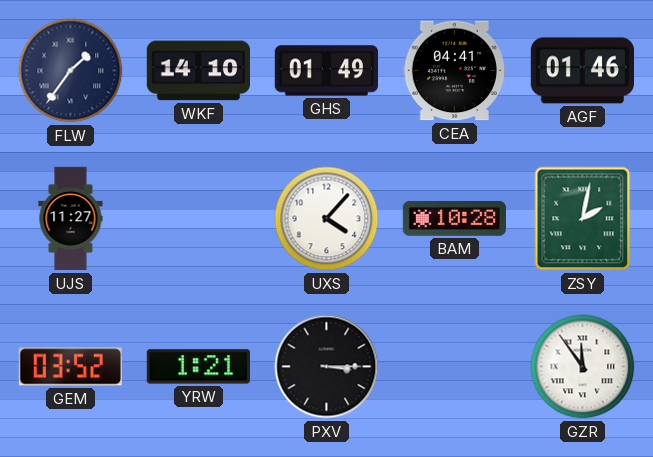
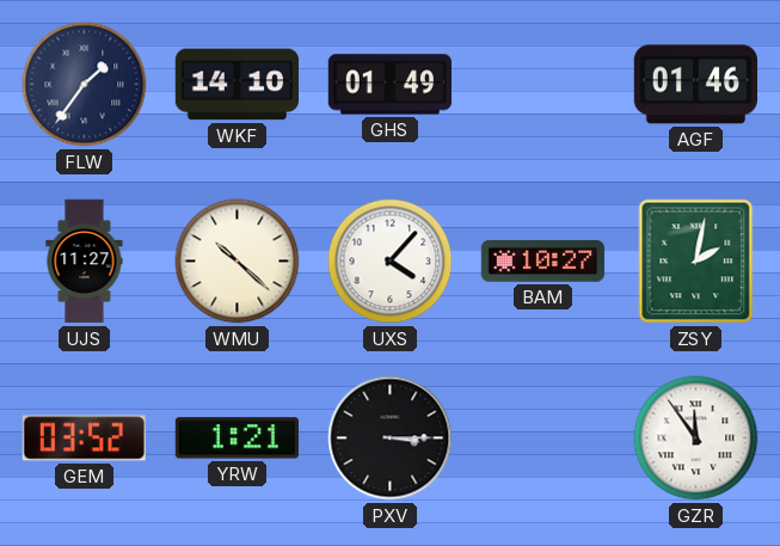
CEA: 04:41 -> none (454, 71)
WMU: none -> 10:22 (238, 262)
BAM: 10:28 -> 10:27 (542, 260)
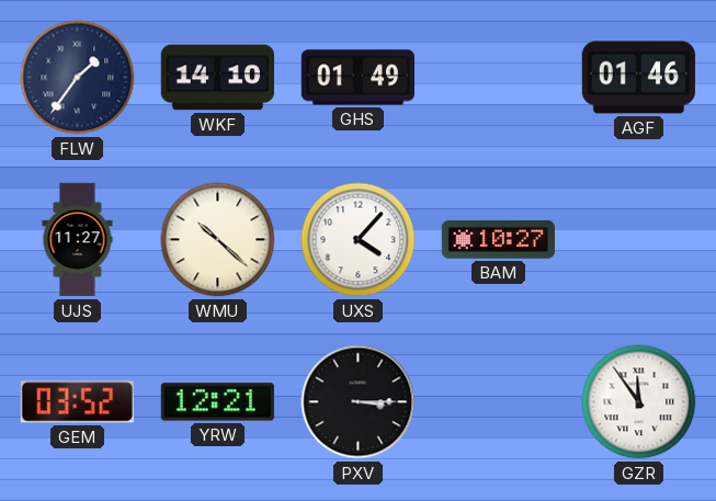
ZSY: 2:02 -> none (696, 262)
YRW: 1:21 -> 12:21 (217, 402)
